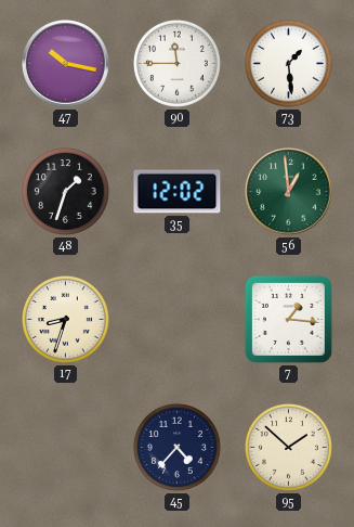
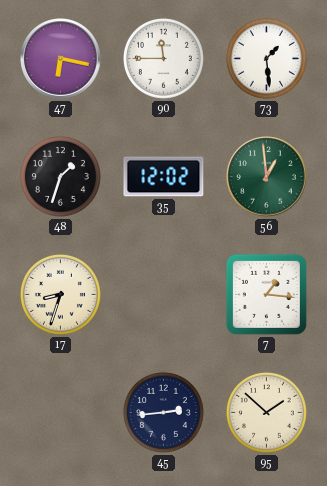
47: 10:17 -> 6:17 (61, 59)
45: 4:37 -> 2:44 (163, 412)
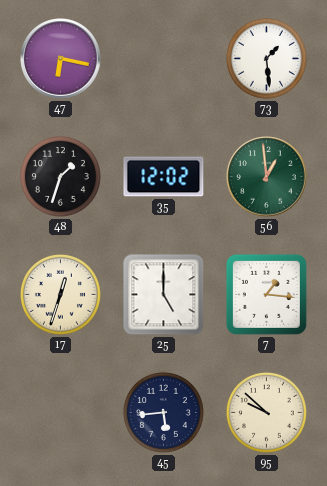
90: 11:45 -> none (163, 58)
17: 8:33 -> 12:33 (60, 294)
25: none -> 5:00 (164, 295)
45: 2:44 -> 5:44 (163, 412)
95: 1:52 -> 9:52 (266, 412)
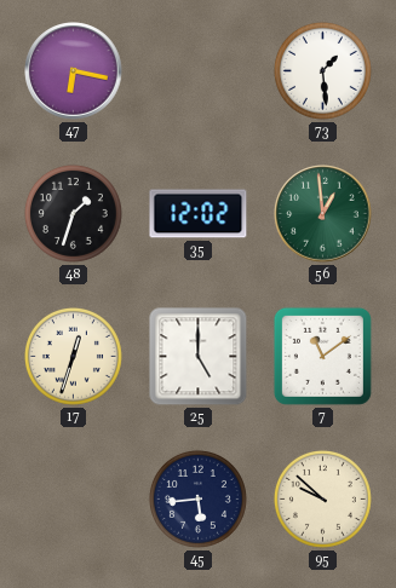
7: 1:16 -> 11:09 (322, 356)
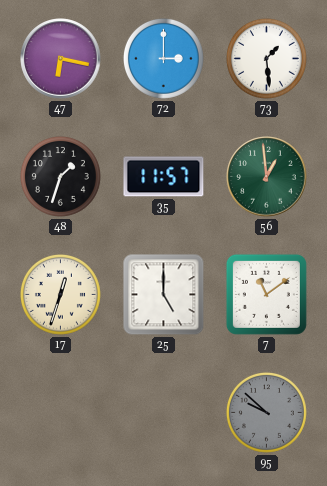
72: none -> 3:00 (163, 58)
35: 12:02 -> 11:57 (164, 177)
45: 5:44 -> none (197, 498)
95 dial: cream -> grey (266, 412)
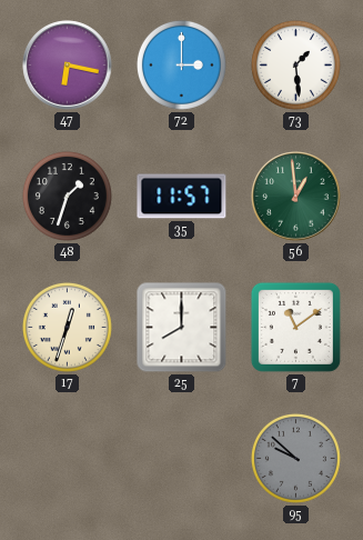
25: 5:00 -> 8:00 (182, 328)
